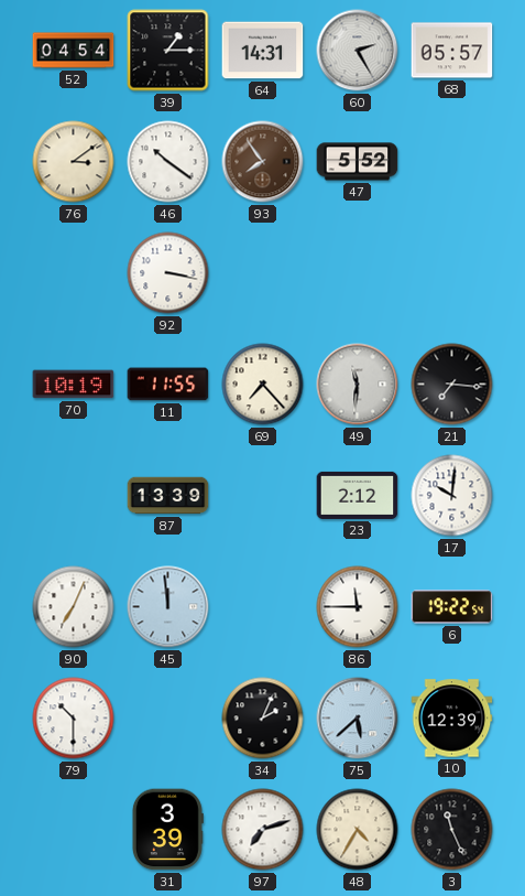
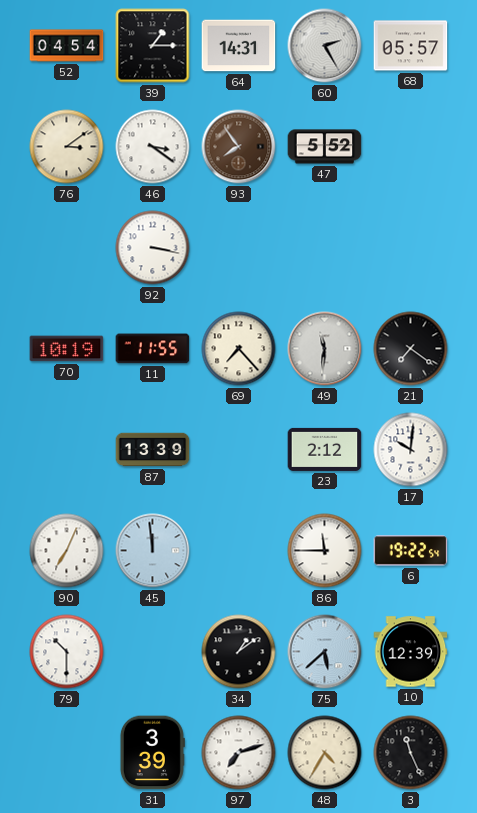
46: 10:21 -> 3:21 (153, 147)
21: 7:16 -> 7:21 (411, 349)
34: 2:04 -> 1:09 (239, 652)
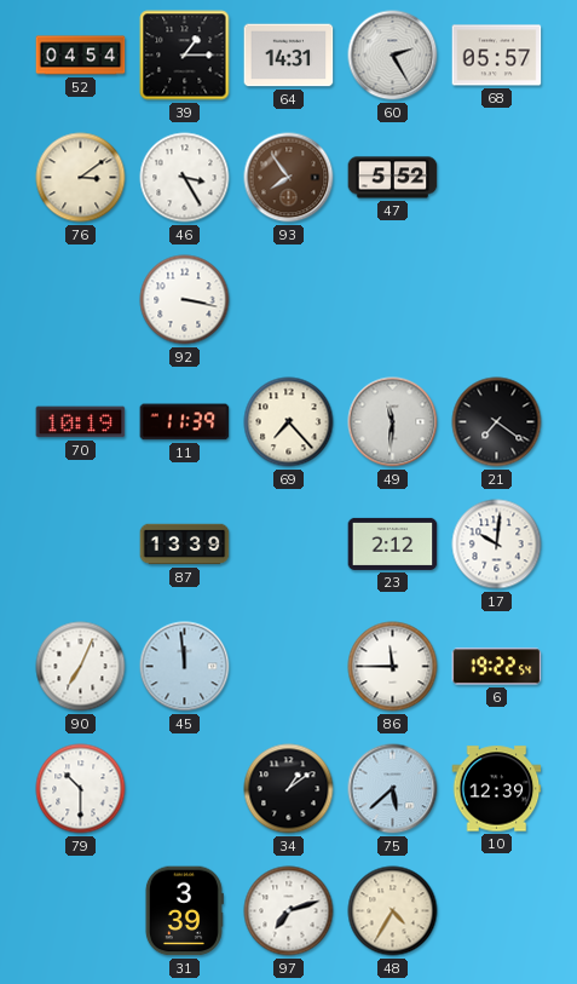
46: 3:21 -> 3:25 (185, 178)
11: 11:55 -> 11:39 (185, 422)
3: 11:26 -> none (411, 753)
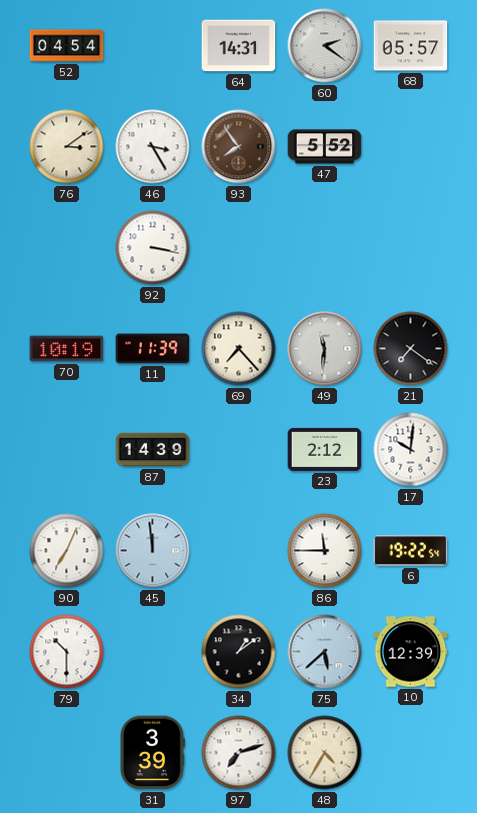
39: 1:15 -> none (185, 56)
60: 2:25 -> 2:21 (325, 46)
87: 13:39 -> 14:39 (153, 450)
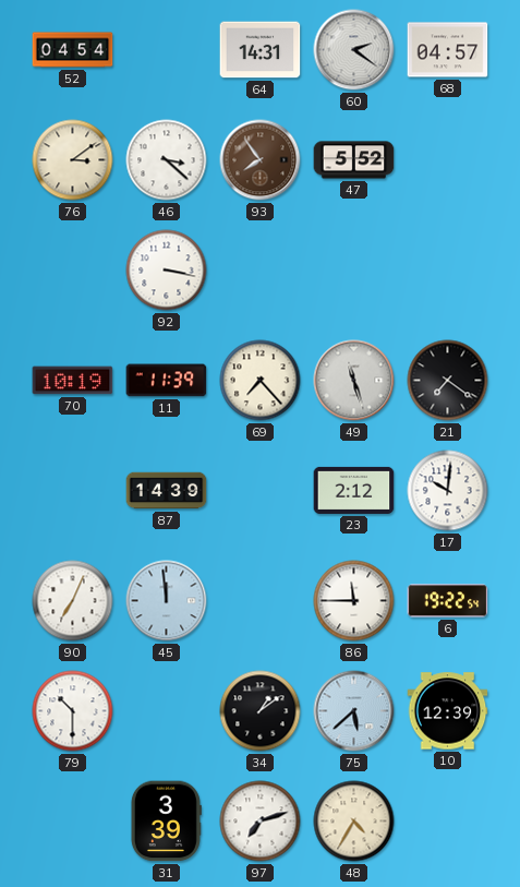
68: 05:57 -> 04:57 (448, 50)
46: 3:25 -> 3:22 (167, 160)
49: 11:31 -> 11:27 (354, 381)
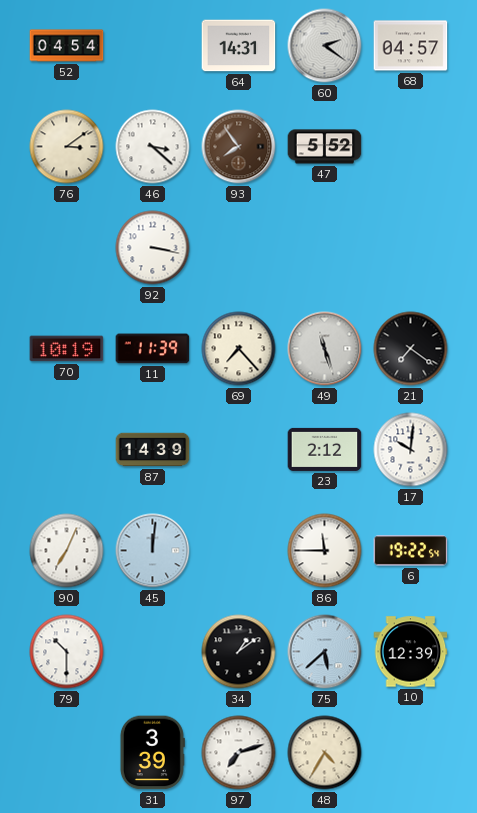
45: 11:59 -> 12:01 (153, 551)
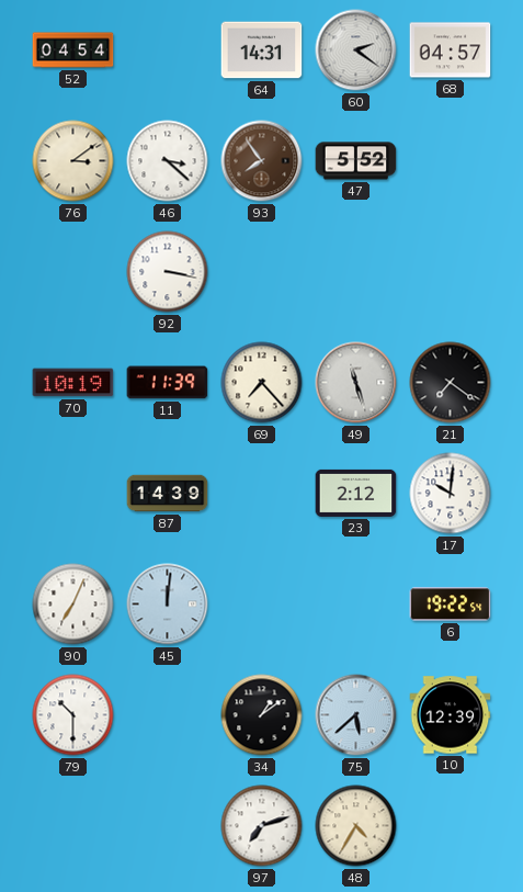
86: 11:45 -> none (325, 551)
31: 3:39 -> none (152, 753)
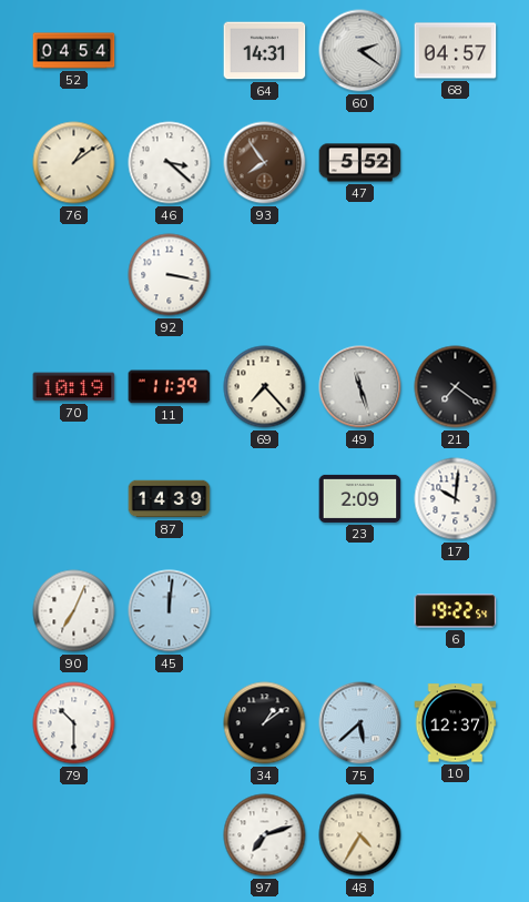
76: 3:09 -> 1:09 (74, 163)
23: 2:12 -> 2:09 (360, 498)
10: 12:39 -> 12:37 (456, 723)
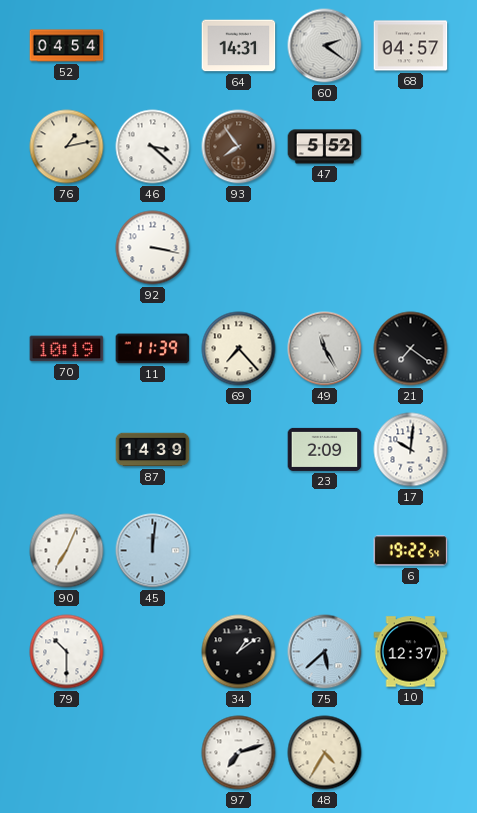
76: 1:09 -> 1:13 (67, 147)
49: 11:27 -> 11:25 (325, 349)
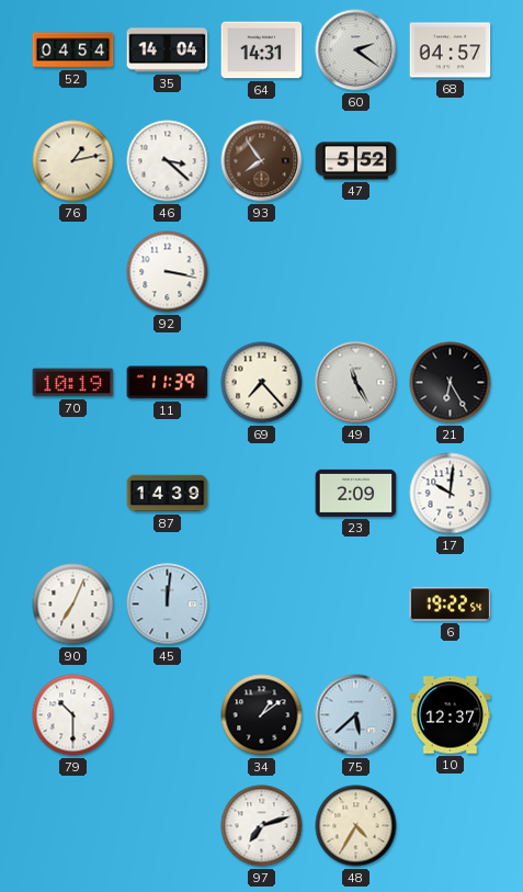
35: none -> 14:04 (168, 50)
21: 7:21 -> 6:25 (451, 383)
